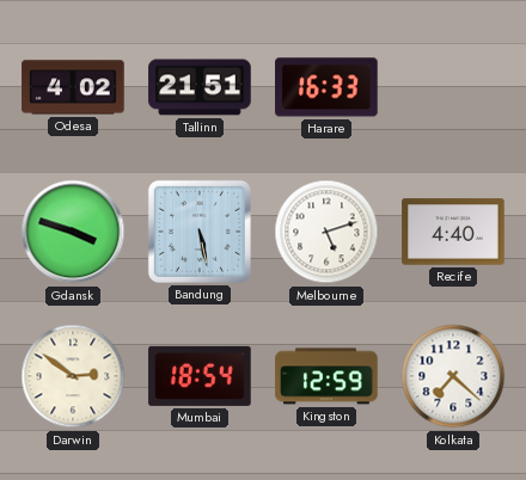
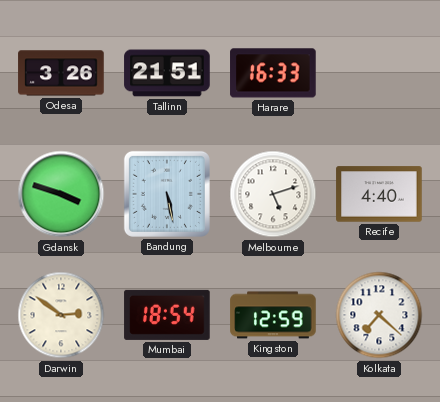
Odesa: 4:02 -> 3:26 (61, 73)
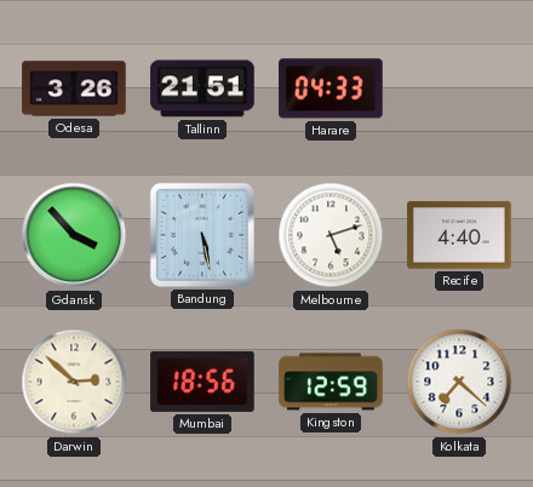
Harare: 16:33 -> 04:33 (331, 88)
Gdansk: 3:48 -> 3:53 (74, 235)
Darwin: 2:51 -> 2:52 (74, 382)
Mumbai: 18:54 -> 18:56 (202, 382)
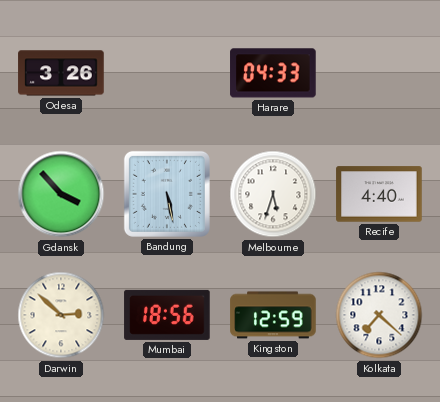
Tallinn: 21:51 -> none (202, 88)
Melbourne: 5:12 -> 5:33 (273, 194)
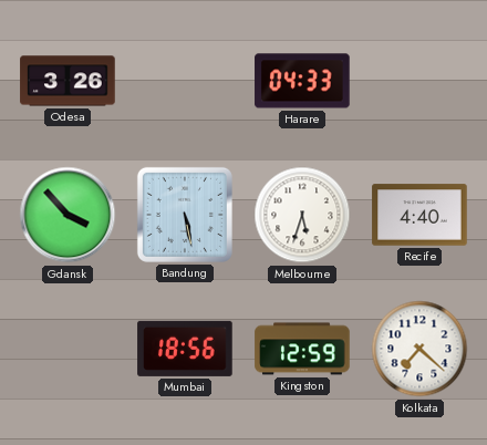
Darwin: 2:52 -> none (61, 315)
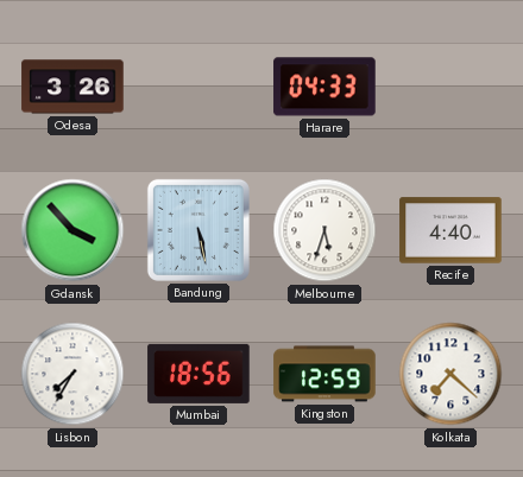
Lisbon: none -> 7:35 (73, 374)
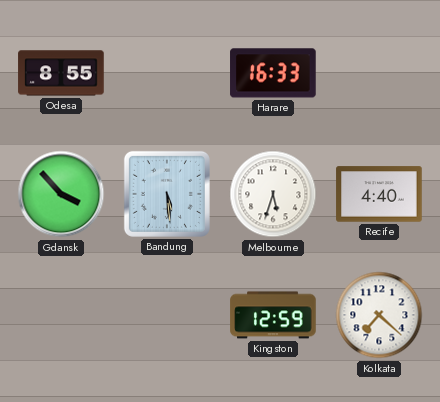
Odesa: 3:26 -> 8:55 (61, 73)
Harare: 04:33 -> 16:33 (273, 73)
Bandung: 5:28 -> 5:29 (167, 194)
Lisbon: 7:35 -> none (73, 374)
Mumbai: 18:56 -> none (199, 374)
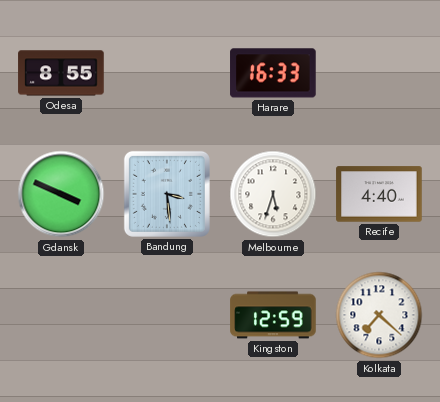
Gdansk: 3:53 -> 3:49 (61, 194)
Bandung: 5:29 -> 3:29 (167, 194)
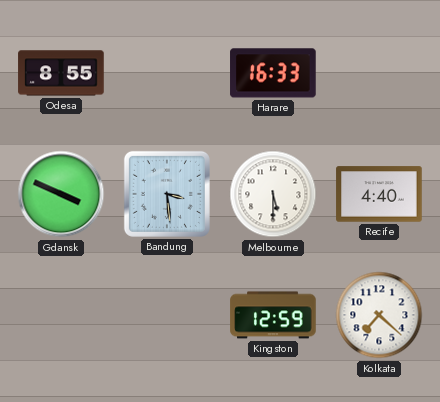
Melbourne: 5:33 -> 5:30 (273, 194)
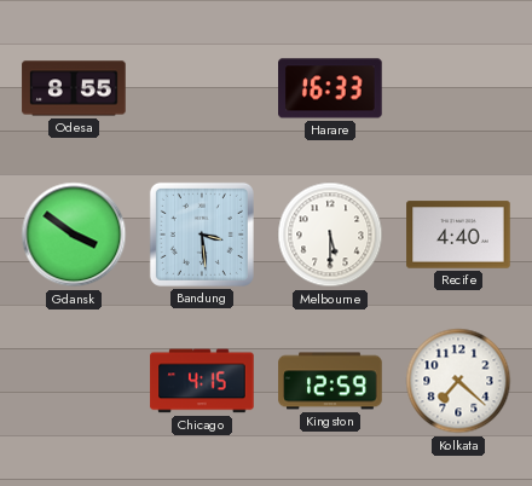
Gdansk: 3:49 -> 3:51 (74, 235)
Chicago: none -> 4:15 (202, 381)
